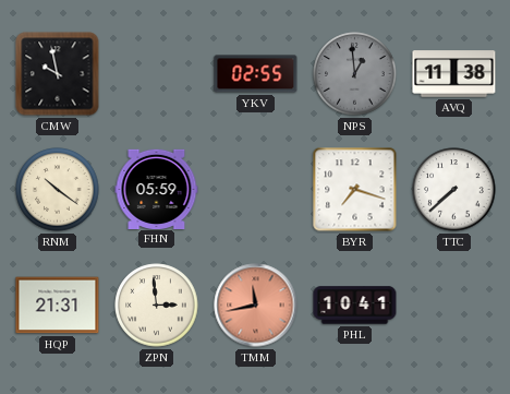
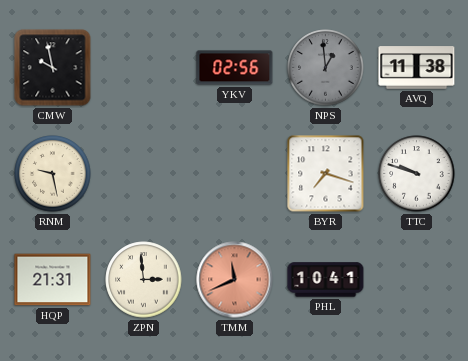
YKV: 02:55 -> 02:56 (235, 68)
RNM: 10:21 -> 9:28 (53, 174)
FHN: 05:59 -> none (157, 189)
TTC: 7:38 -> 9:48 (417, 174)
TMM: 11:43 -> 11:41 (235, 280)
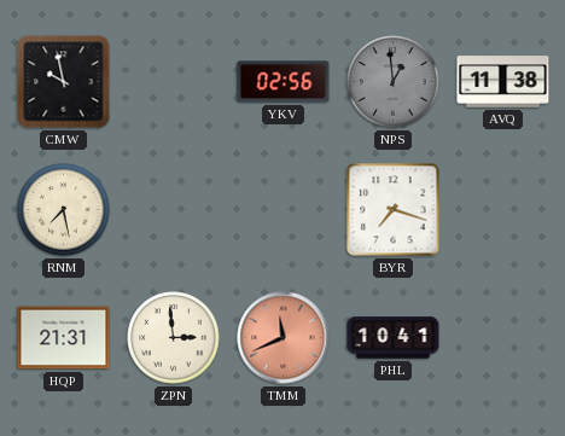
RNM: 9:28 -> 7:28 (64, 210)
TTC: 9:48 -> none (417, 174)
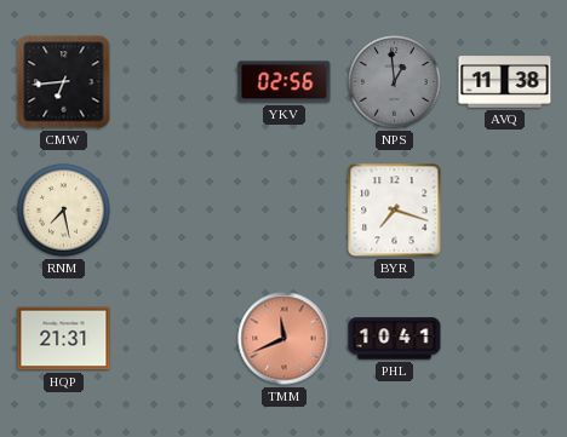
CMW: 9:58 -> 6:44 (64, 82)
ZPN: 2:59 -> none (174, 338)
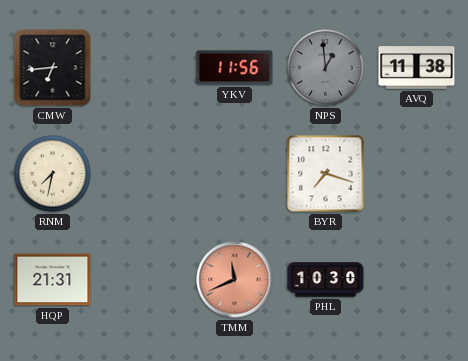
YKV: 02:56 -> 11:56 (235, 68)
RNM: 7:28 -> 7:32 (53, 174)
PHL: 10:41 -> 10:30 (326, 280)
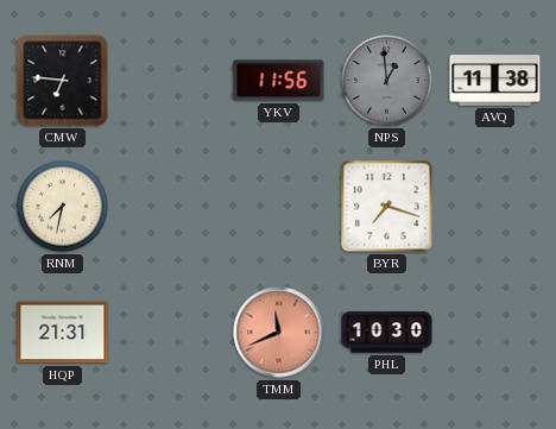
CMW: 6:44 -> 6:46 (63, 81)
